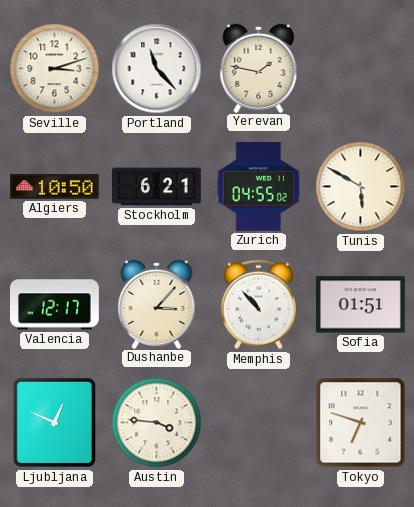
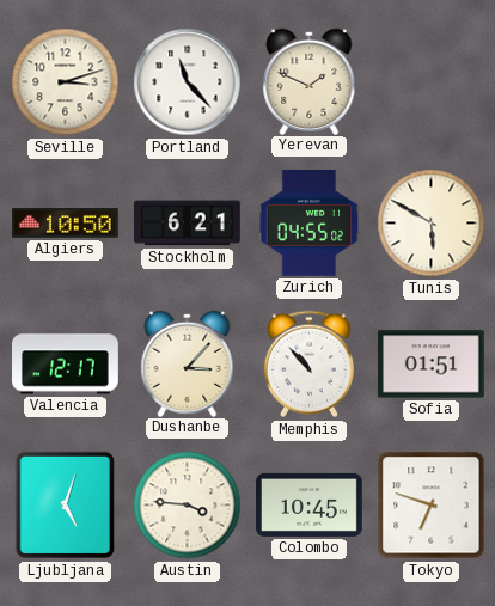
Yerevan: 1:47 -> 1:49 (310, 81)
Ljubljana: 12:49 -> 5:03 (65, 506)
Colombo: none -> 10:45 (310, 504)
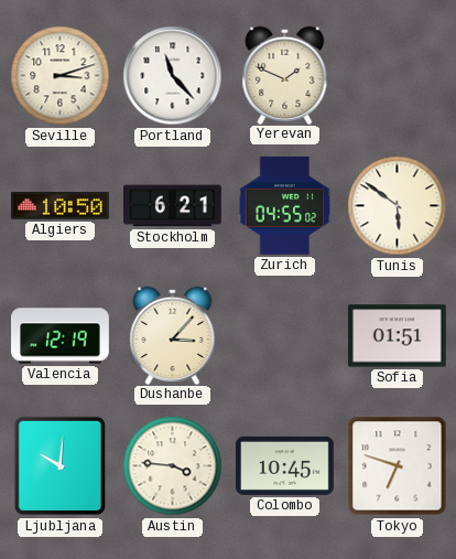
Tunis: 5:50 -> 5:51 (398, 206)
Valencia: 12:17 -> 12:19 (61, 336)
Memphis: 10:53 -> none (308, 365)
Ljubljana: 5:03 -> 10:01 (59, 466)
